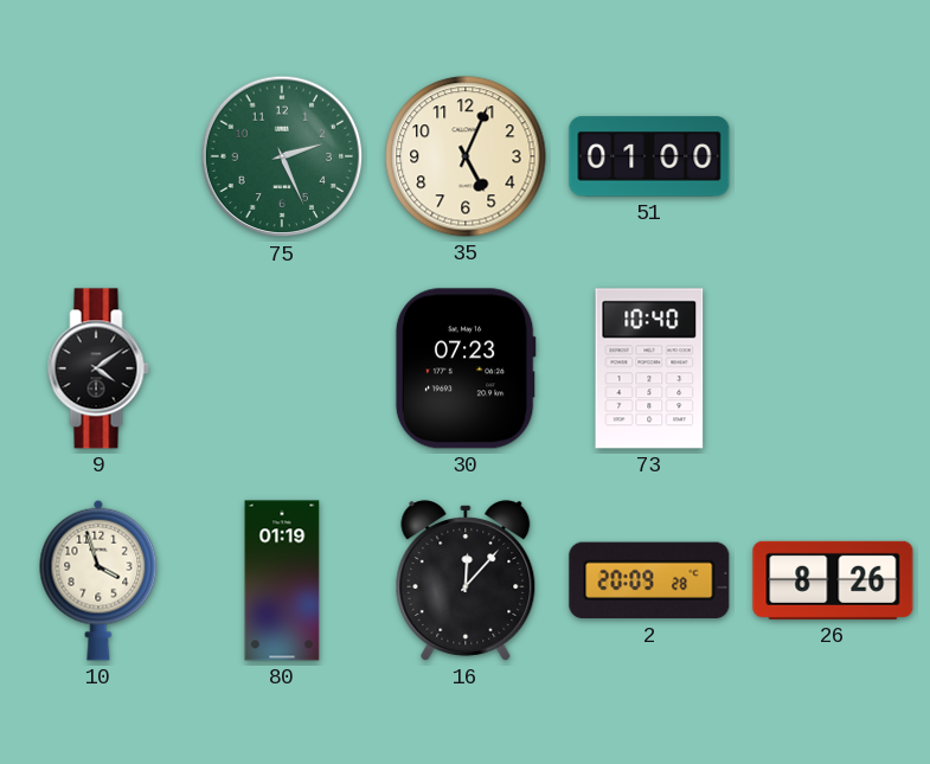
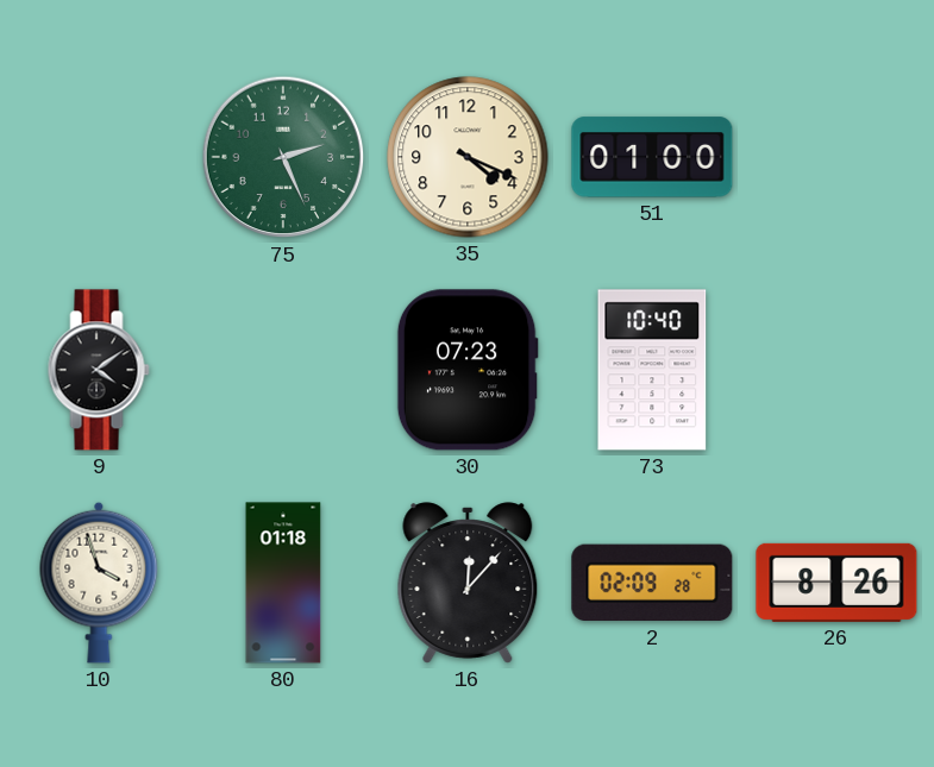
35: 5:04 -> 4:19 (468, 157)
80: 01:19 -> 01:18 (283, 583)
2: 20:09 -> 02:09 (652, 583)
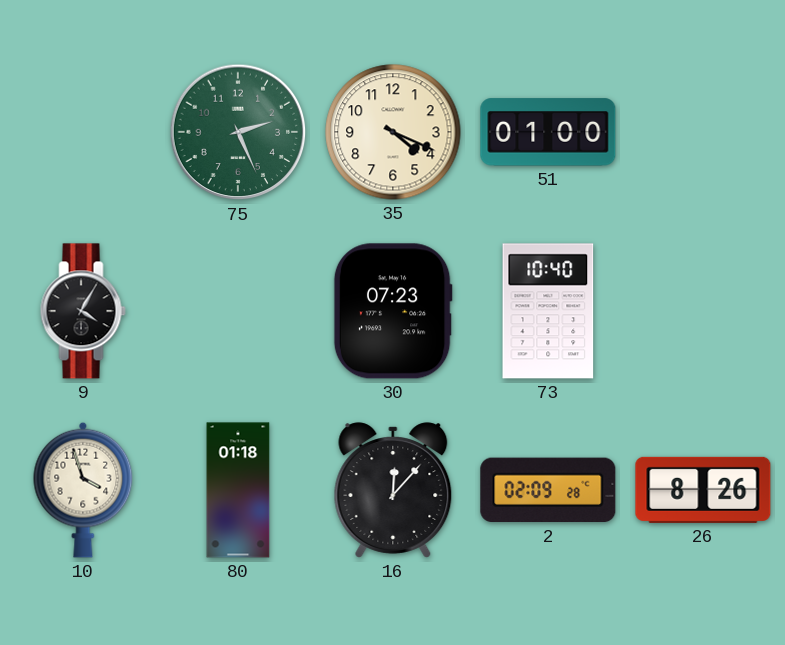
9: 4:09 -> 4:05 (83, 311)
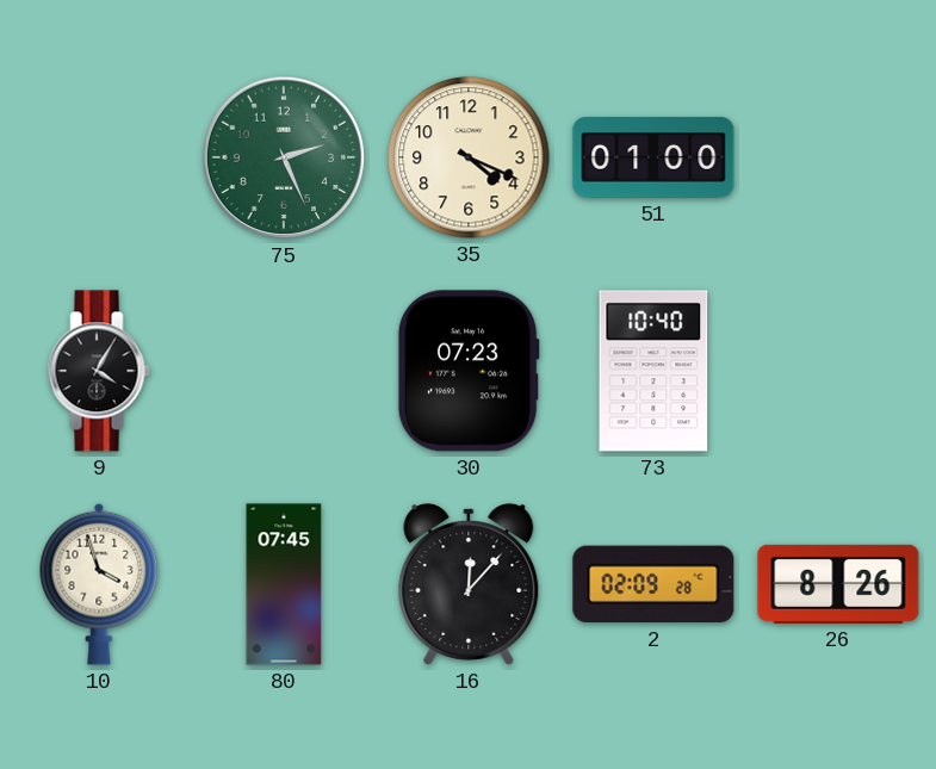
80: 01:18 -> 07:45 (284, 584)
